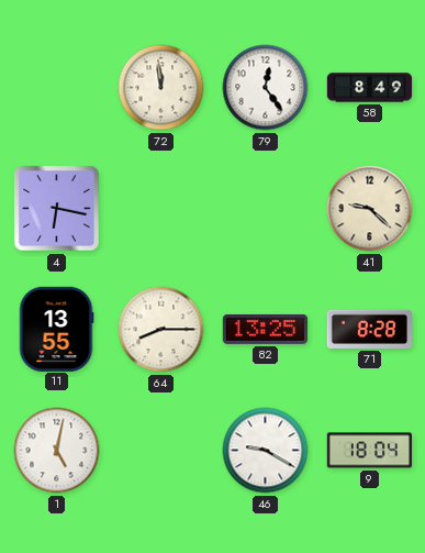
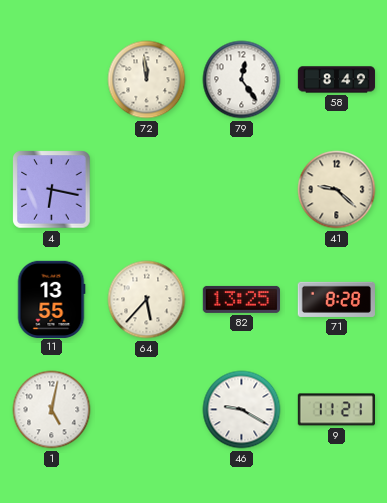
64: 8:15 -> 5:37 (147, 300)
9: 18:04 -> 11:21 (336, 410)
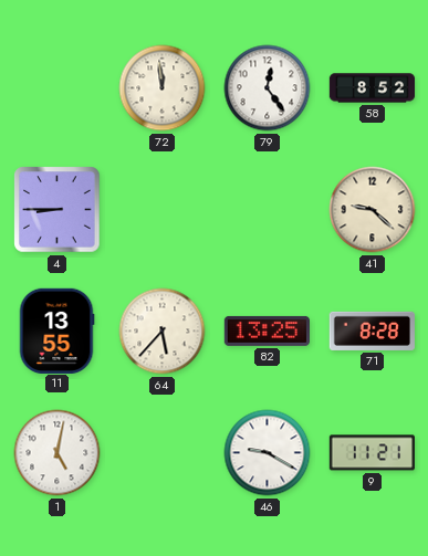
58: 8:49 -> 8:52 (373, 88)
4: 6:17 -> 8:45 (58, 210)
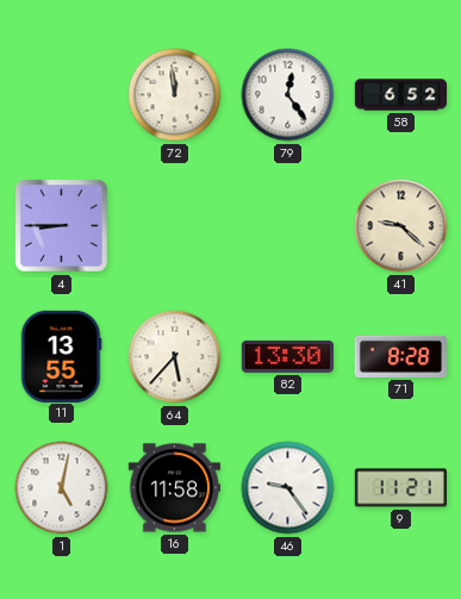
58: 8:52 -> 6:52 (401, 95)
82: 13:25 -> 13:30 (287, 356)
16: none -> 11:58 (174, 488)
46: 9:20 -> 9:24 (288, 488)
